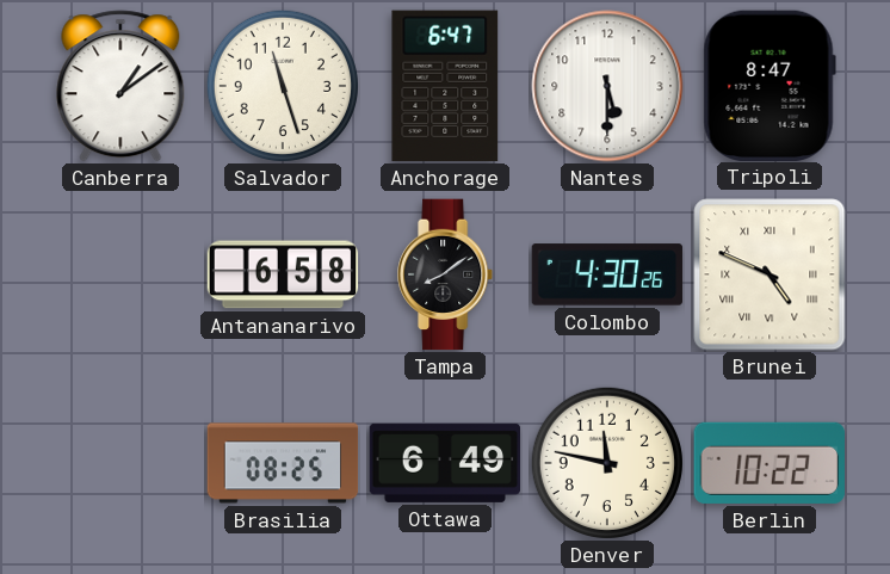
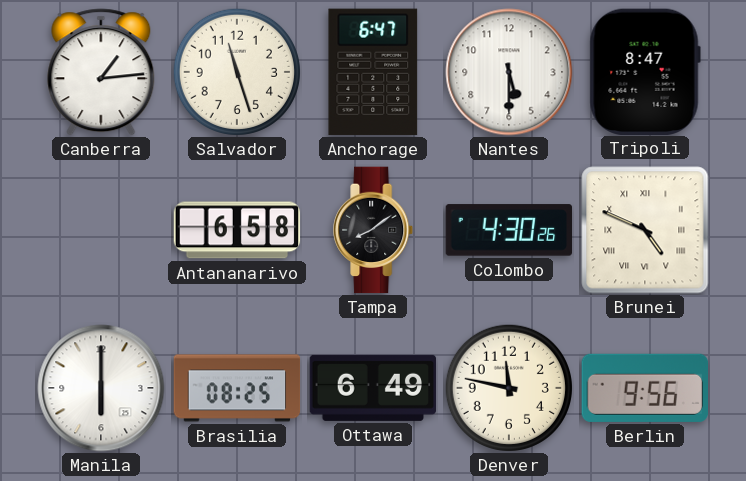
Canberra: 1:09 -> 1:14 (101, 72)
Manila: none -> 6:00 (101, 388)
Berlin: 10:22 -> 9:56 (644, 388)
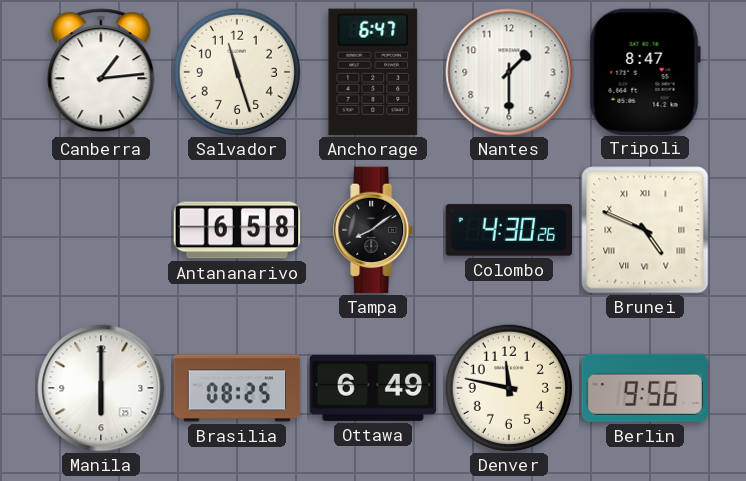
Nantes: 5:30 -> 1:30 (509, 72)
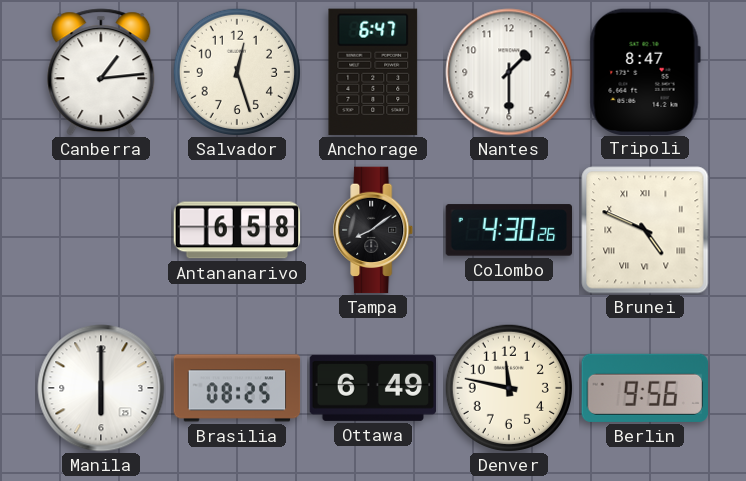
Salvador: 11:27 -> 12:27 (237, 72)
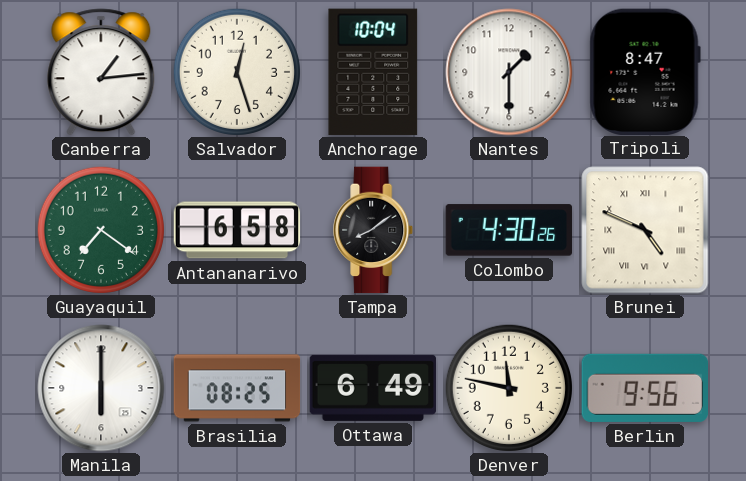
Anchorage: 6:47 -> 10:04 (373, 72)
Guayaquil: none -> 7:21 (101, 230)
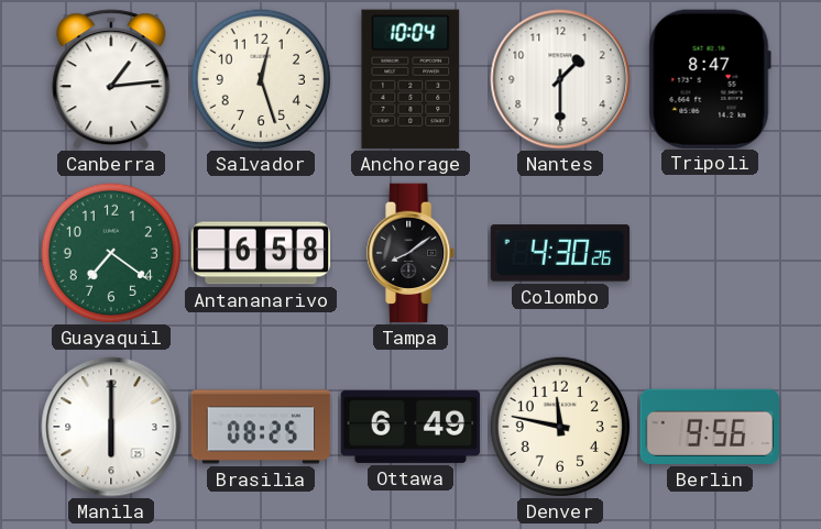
Brunei: 4:49 -> none (645, 230)
